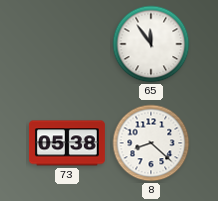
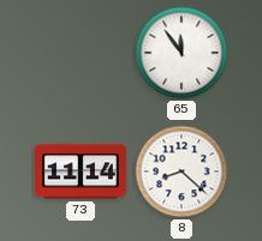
73: 05:38 -> 11:14 (81, 171)
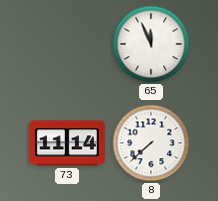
65: 11:54 -> 11:56 (151, 44)
8: 8:22 -> 7:38 (151, 143)
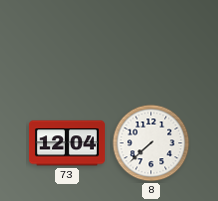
65: 11:56 -> none (151, 44)
73: 11:14 -> 12:04 (67, 143)
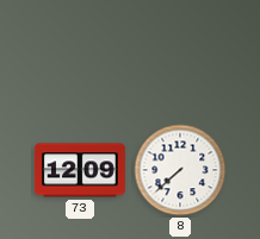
73: 12:04 -> 12:09 (80, 170)
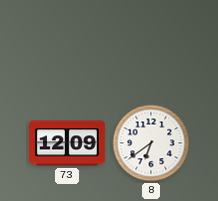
8: 7:38 -> 6:39 (151, 143)
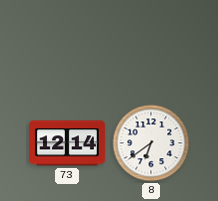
73: 12:09 -> 12:14 (67, 143)
